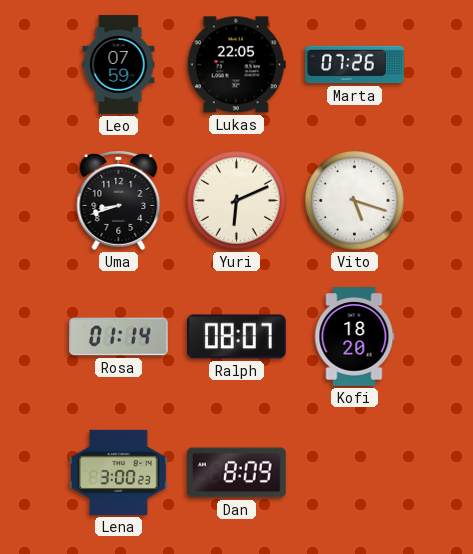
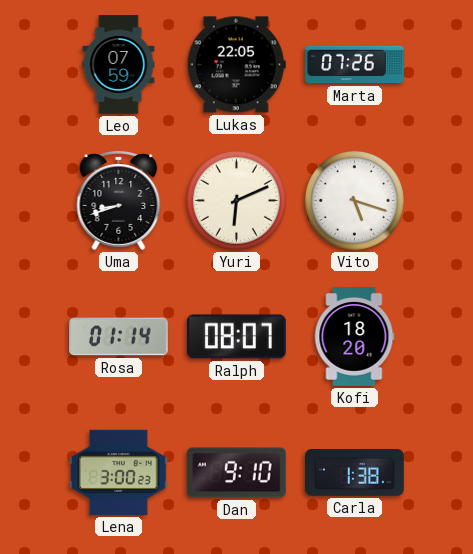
Dan: 8:09 -> 9:10 (237, 473)
Carla: none -> 1:38 (355, 473)
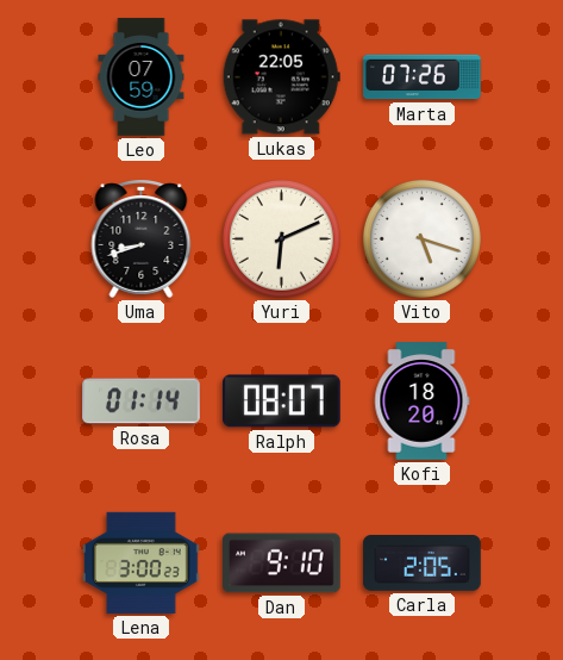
Carla: 1:38 -> 2:05 (423, 564)
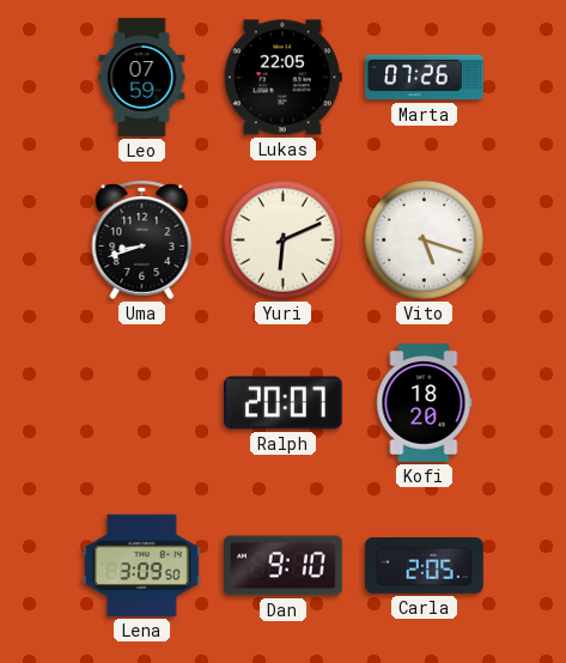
Rosa: 01:14 -> none (142, 401)
Ralph: 08:07 -> 20:07 (284, 403)
Lena: 3:00 -> 3:09 (142, 565)
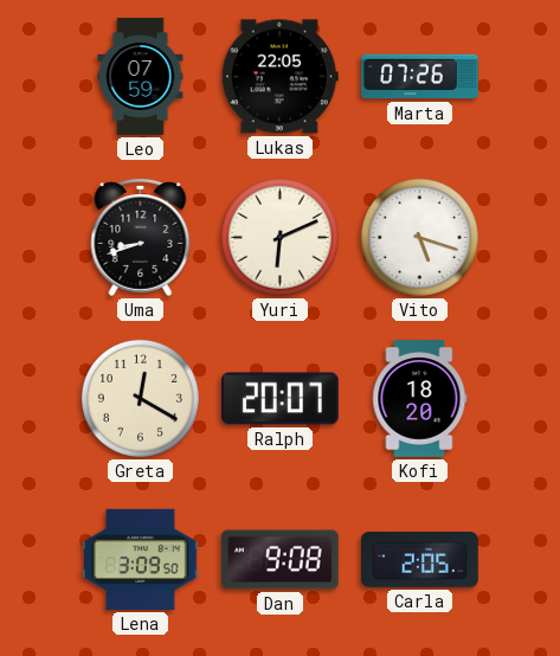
Greta: none -> 12:20 (140, 398)
Dan: 9:10 -> 9:08 (281, 560)
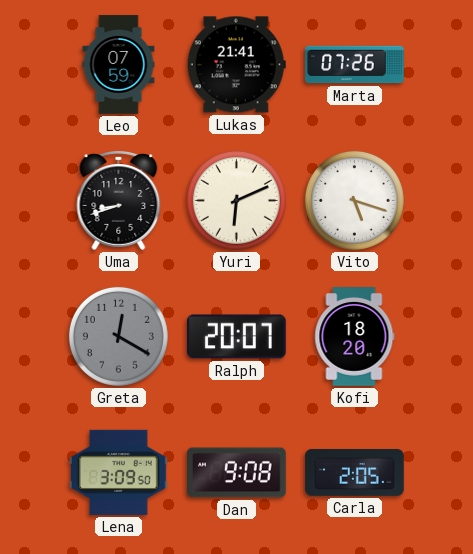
Lukas: 22:05 -> 21:41 (236, 65)
Greta dial: cream -> grey (118, 336)
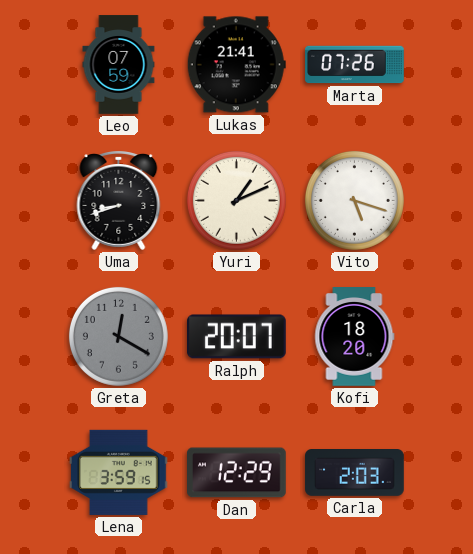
Yuri: 6:11 -> 1:11 (236, 200)
Lena: 3:09 -> 3:59 (119, 472)
Dan: 9:08 -> 12:29 (237, 473)
Carla: 2:05 -> 2:03 (355, 473)
